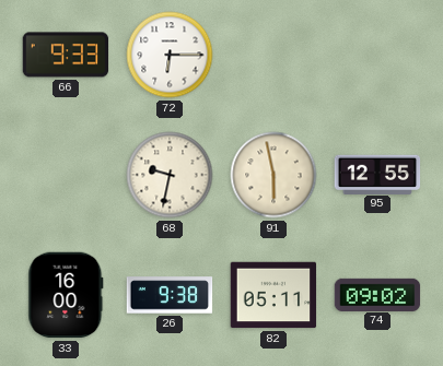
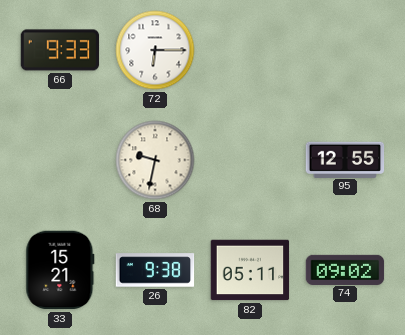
91: 5:58 -> none (273, 175)
33: 16:00 -> 15:21 (60, 270)
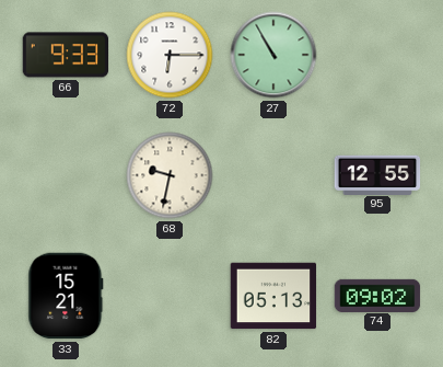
27: none -> 10:55 (273, 55)
26: 9:38 -> none (155, 270)
82: 05:11 -> 05:13 (273, 296)
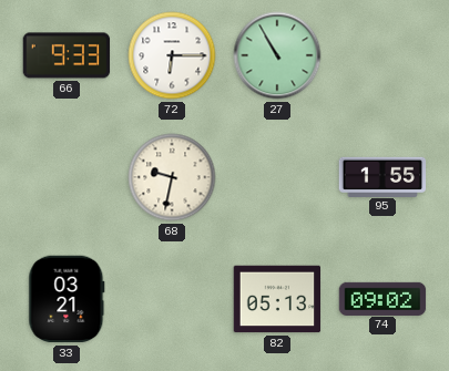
95: 12:55 -> 1:55 (382, 176)
33: 15:21 -> 03:21 (67, 299)
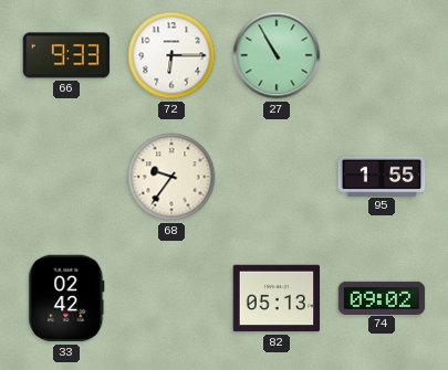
68: 9:32 -> 9:36 (171, 177)
33: 03:21 -> 02:42 (66, 298)
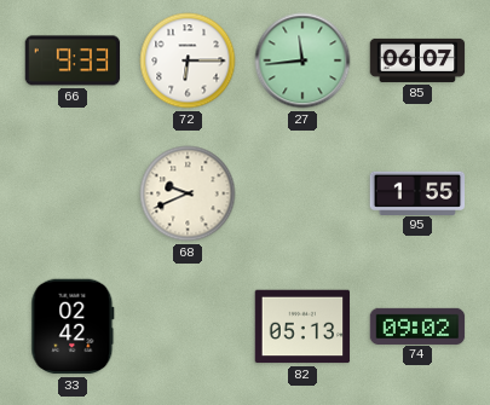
27: 10:55 -> 11:44 (302, 60)
85: none -> 06:07 (417, 60)
68: 9:36 -> 9:41 (188, 193)
